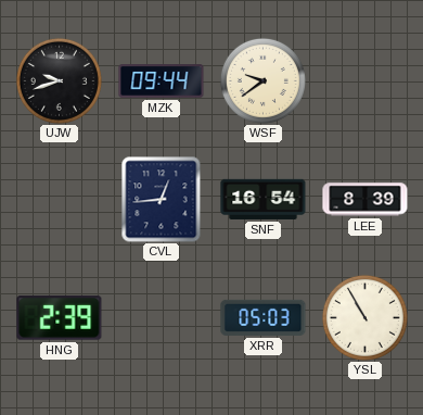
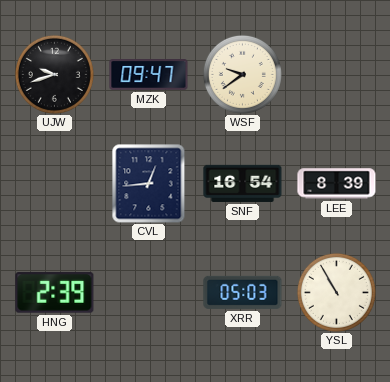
MZK: 09:44 -> 09:47 (149, 75)
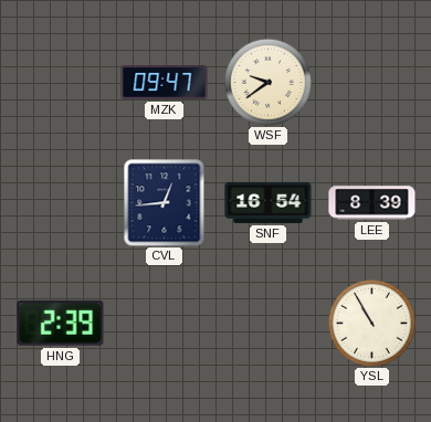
UJW: 9:42 -> none (54, 74)
XRR: 05:03 -> none (243, 292)
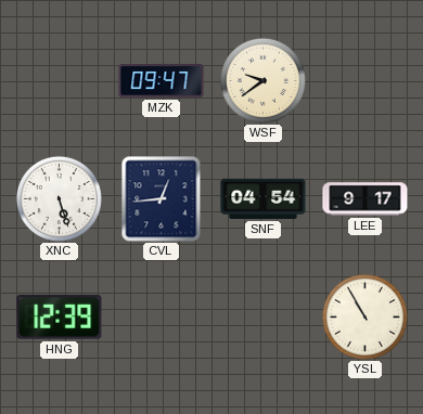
XNC: none -> 5:27 (59, 198)
SNF: 16:54 -> 04:54 (264, 198)
LEE: 8:39 -> 9:17 (366, 199)
HNG: 2:39 -> 12:39 (60, 318)
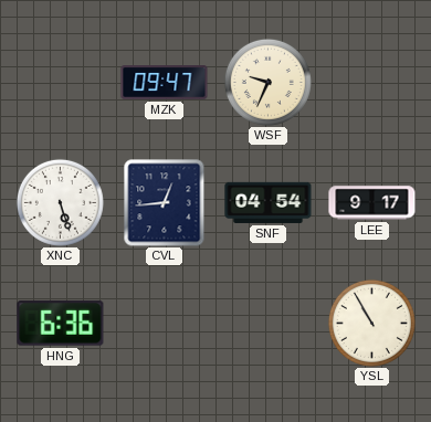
WSF: 9:39 -> 9:34 (267, 82)
HNG: 12:39 -> 6:36 (61, 324)
